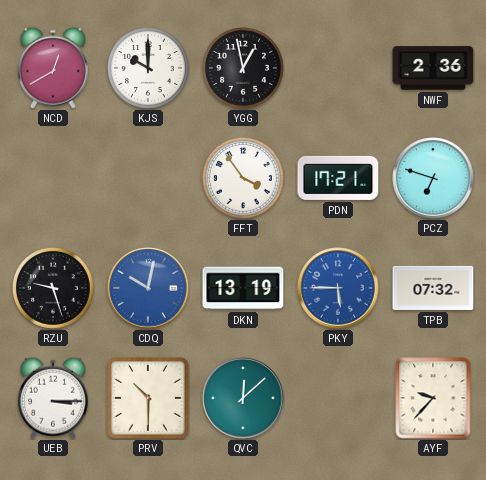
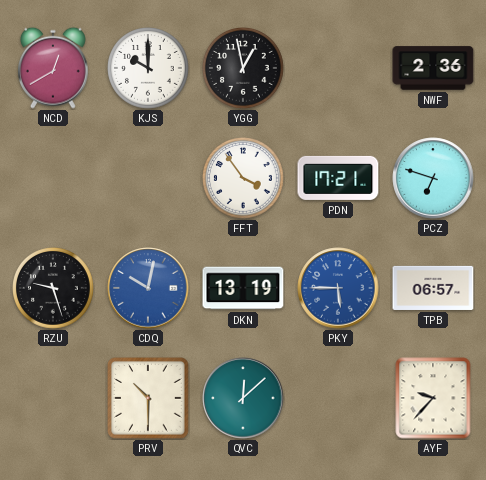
TPB: 07:32 -> 06:57 (433, 288)
UEB: 3:15 -> none (53, 398)
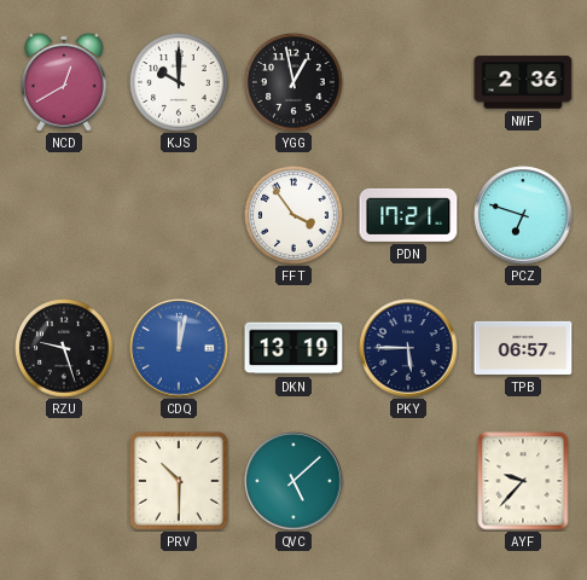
CDQ: 10:02 -> 12:02 (179, 348)
PKY dial: blue -> navy (408, 348)
QVC: 12:08 -> 5:08 (293, 481)
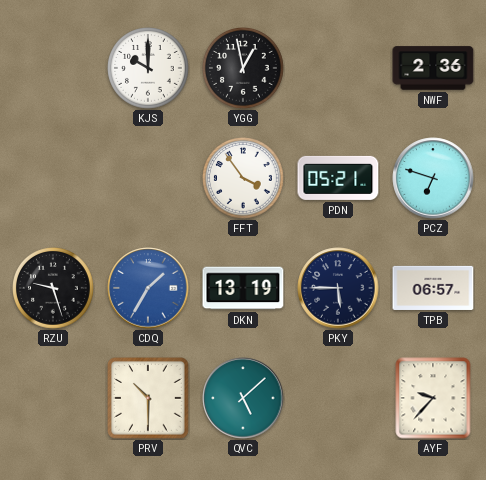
NCD: 12:40 -> none (64, 82)
PDN: 17:21 -> 05:21 (338, 178)
CDQ: 12:02 -> 1:35 (148, 288)
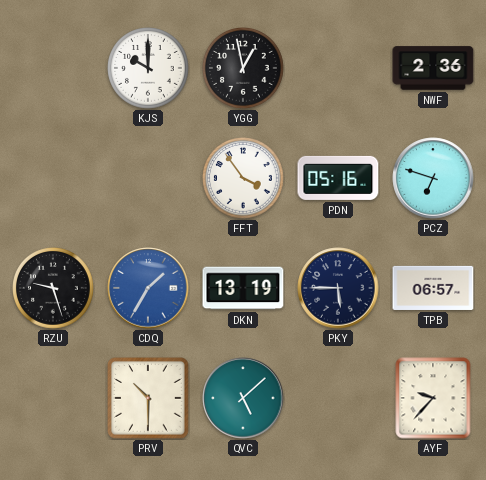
PDN: 05:21 -> 05:16 (338, 178)
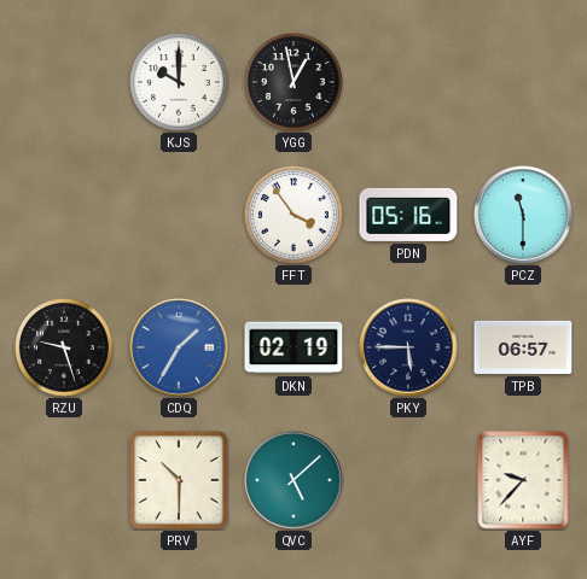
NWF: 2:36 -> none (433, 68)
PCZ: 6:48 -> 11:30 (523, 215)
DKN: 13:19 -> 02:19 (293, 347)
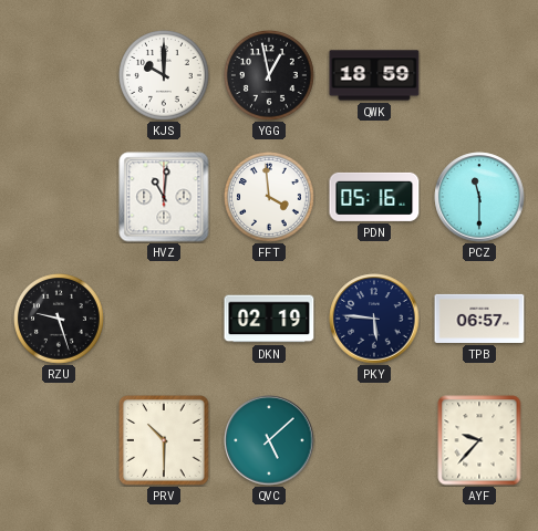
QWK: none -> 18:59 (374, 75)
HVZ: none -> 11:01 (164, 197)
FFT: 3:54 -> 3:59 (270, 198)
CDQ: 1:35 -> none (179, 347)
PKY: 5:45 -> 5:46 (374, 319)
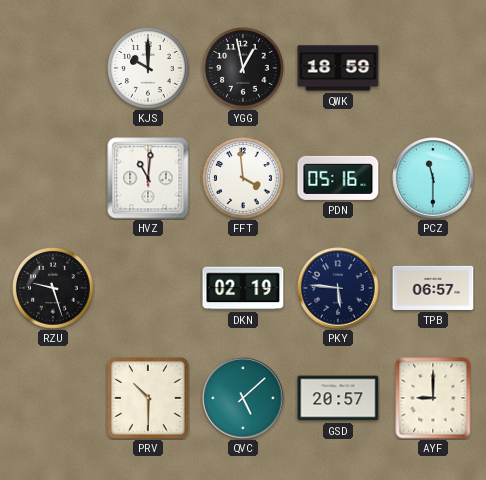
GSD: none -> 20:57 (338, 398)
AYF: 9:37 -> 9:00 (433, 398)
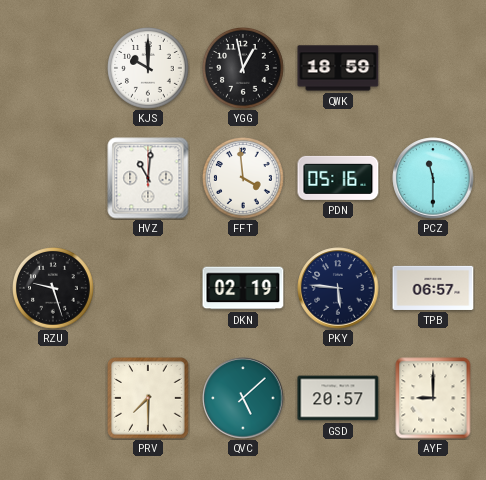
PRV: 10:30 -> 7:30 (149, 399)
